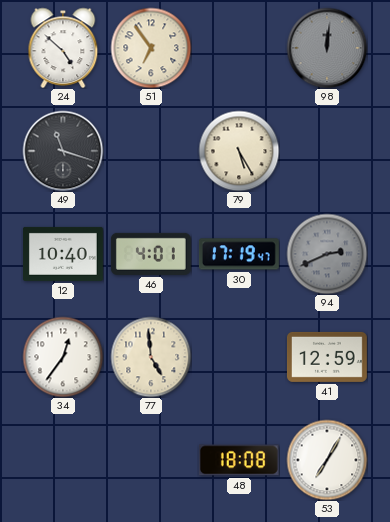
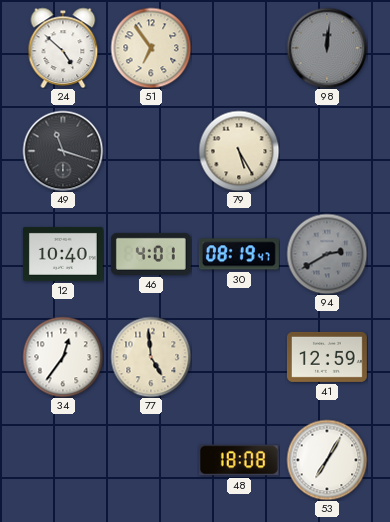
30: 17:19 -> 08:19 (239, 254)
94: 2:41 -> 2:40 (327, 254)
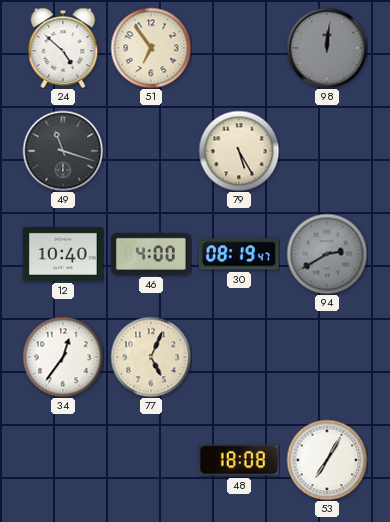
46: 4:01 -> 4:00 (151, 254)
77: 4:59 -> 5:04 (151, 357)
41: 12:59 -> none (327, 357)
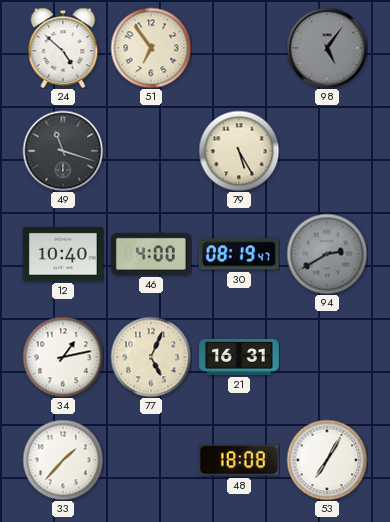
98: 12:01 -> 5:06 (327, 48)
34: 12:36 -> 1:13 (63, 357)
21: none -> 16:31 (240, 358)
33: none -> 1:37 (63, 460)
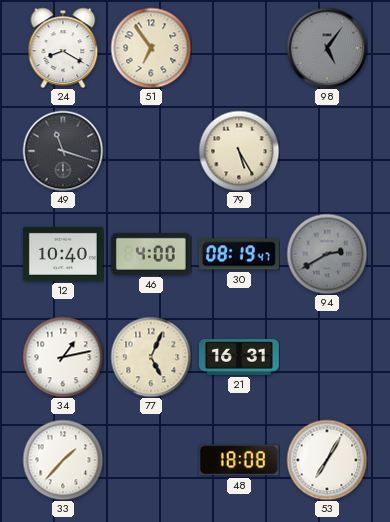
24: 4:52 -> 8:20 (63, 48)
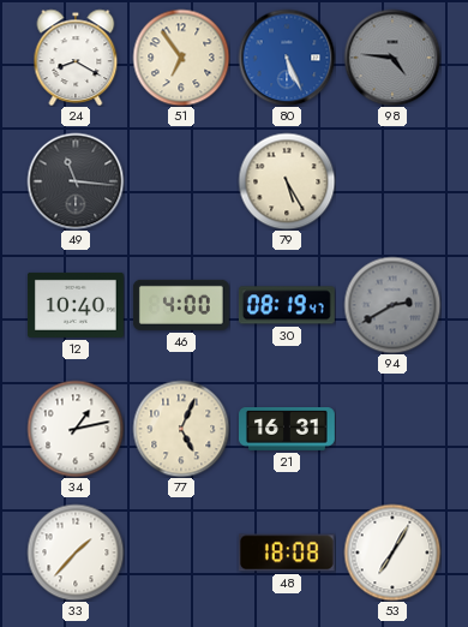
80: none -> 5:26 (287, 58)
98: 5:06 -> 4:46 (392, 58)
49: 11:18 -> 11:16 (76, 181)
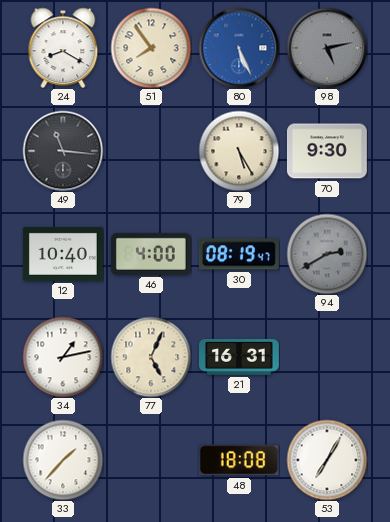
51: 6:54 -> 7:54 (151, 48)
98: 4:46 -> 5:13 (327, 48)
70: none -> 9:30 (327, 151)
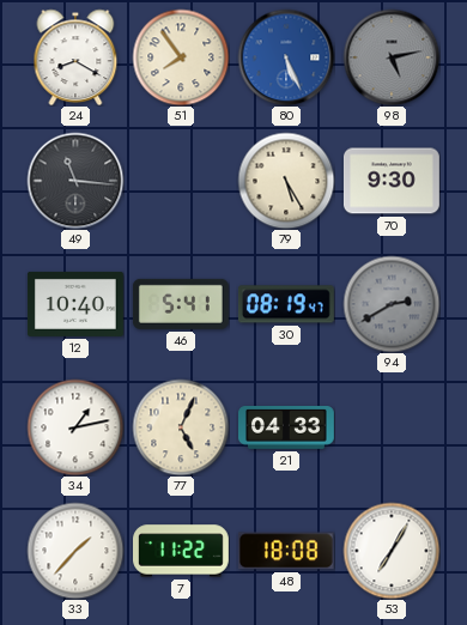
46: 4:00 -> 5:41 (181, 304)
21: 16:31 -> 04:33 (287, 429)
7: none -> 11:22 (182, 551)
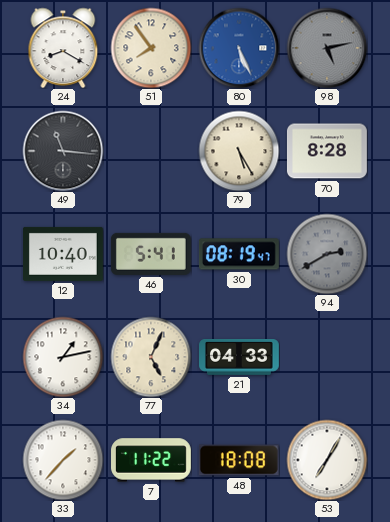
70: 9:30 -> 8:28 (327, 151)
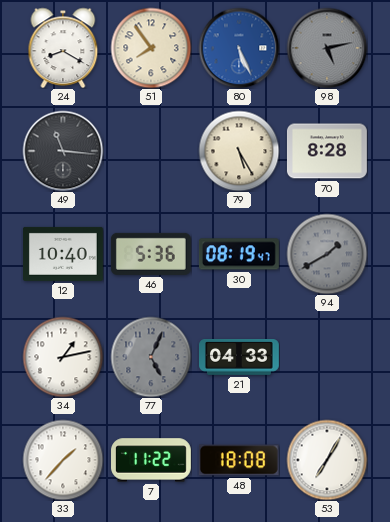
46: 5:41 -> 5:36 (151, 254)
94: 2:40 -> 1:40 (327, 254)
77 dial: cream -> grey (151, 357)
